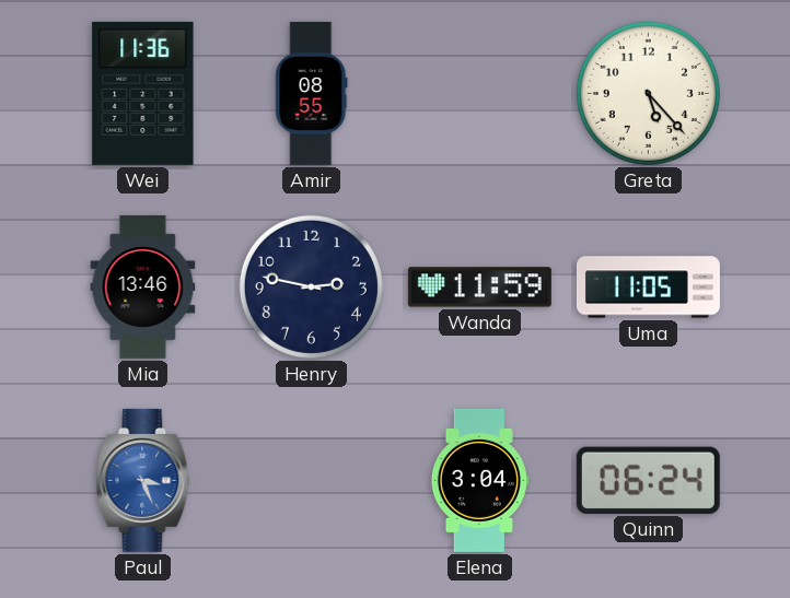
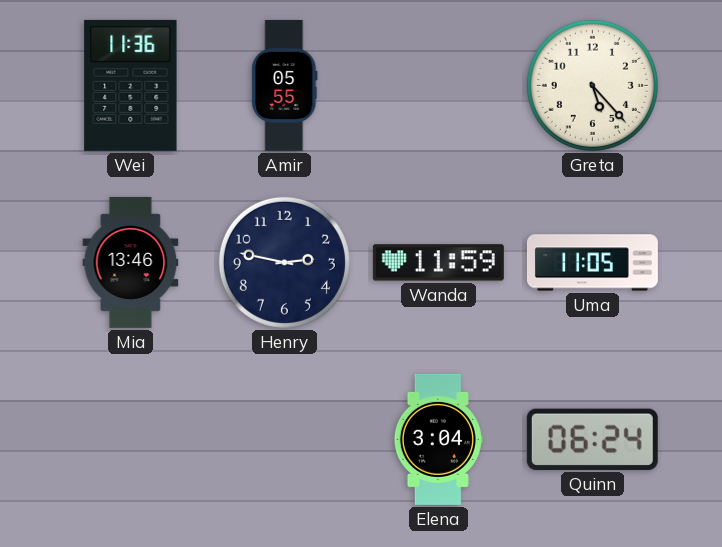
Amir: 08:55 -> 05:55 (285, 85)
Paul: 3:26 -> none (143, 480)
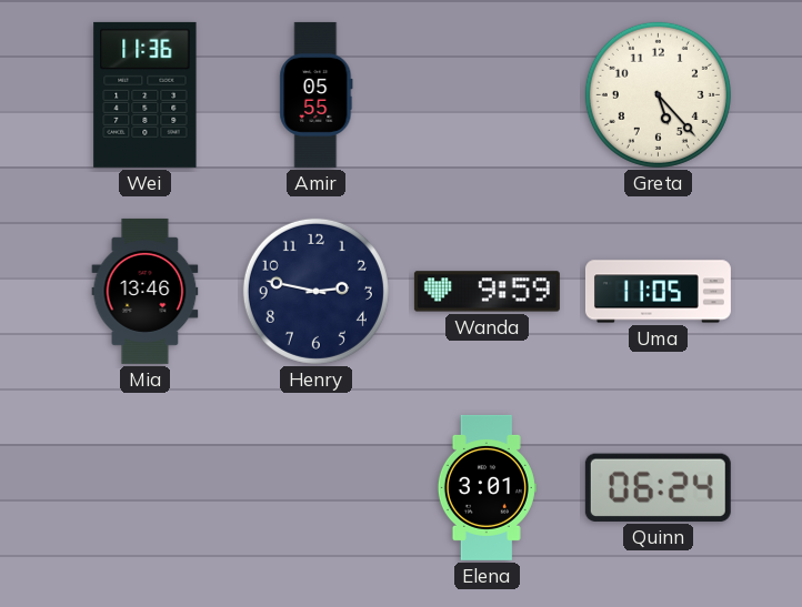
Wanda: 11:59 -> 9:59 (487, 292)
Elena: 3:04 -> 3:01 (487, 487)
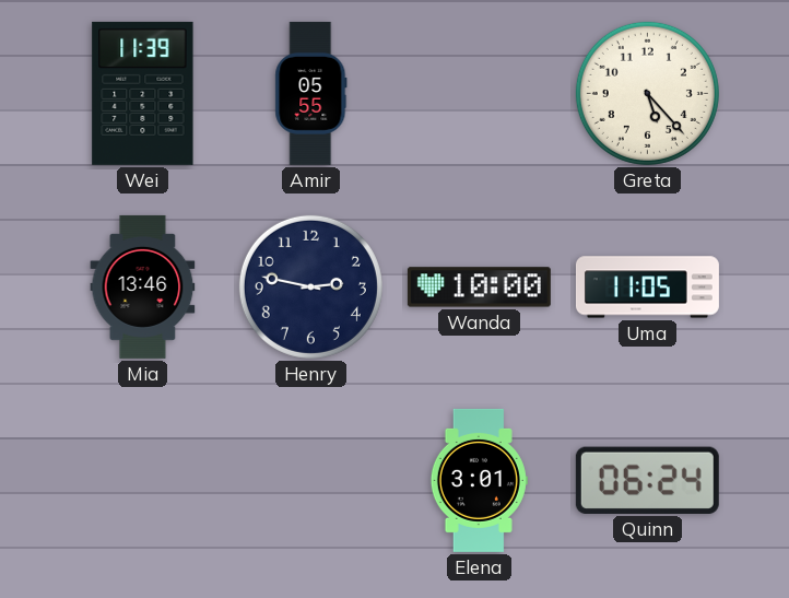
Wei: 11:36 -> 11:39 (143, 93)
Wanda: 9:59 -> 10:00 (479, 288)
